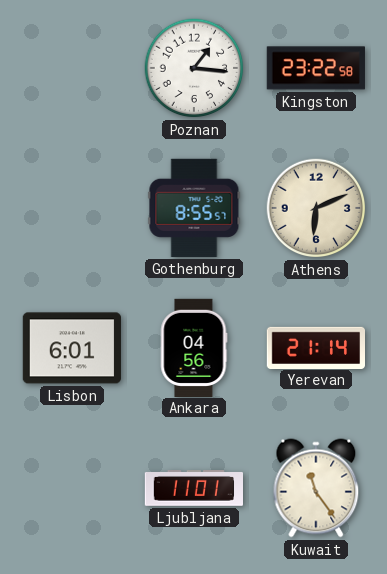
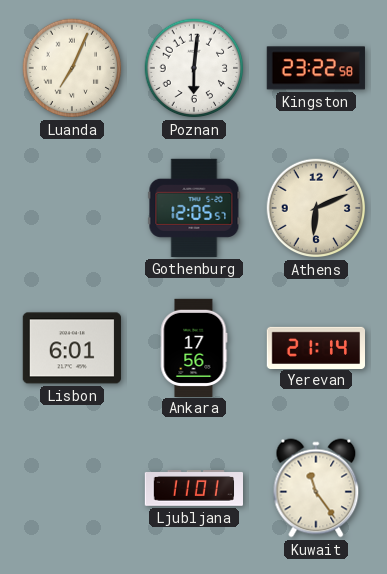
Luanda: none -> 7:04 (72, 68)
Poznan: 1:16 -> 6:01 (194, 68)
Gothenburg: 8:55 -> 12:05 (194, 208)
Ankara: 04:56 -> 17:56 (194, 347)
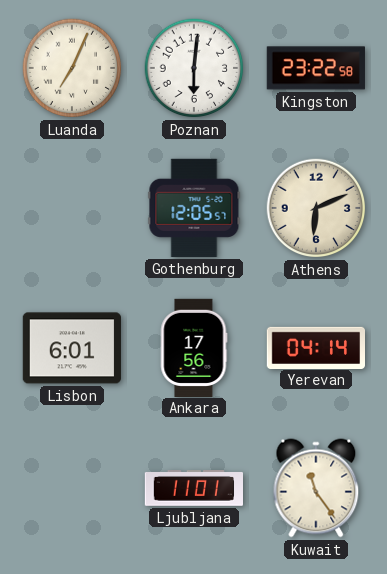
Yerevan: 21:14 -> 04:14 (315, 347)
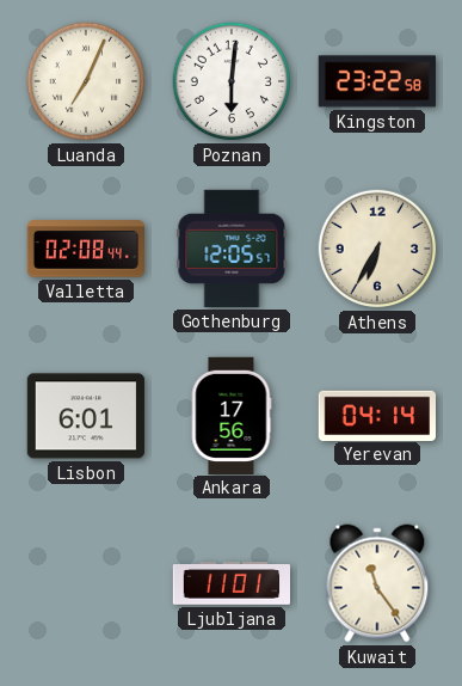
Valletta: none -> 02:08 (85, 249)
Athens: 6:11 -> 6:35 (377, 249)
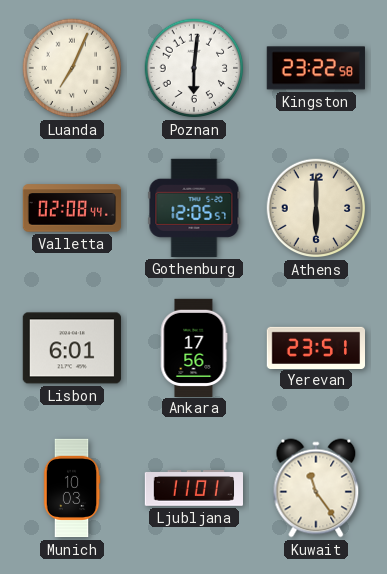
Athens: 6:35 -> 6:00 (316, 208)
Yerevan: 04:14 -> 23:51 (315, 347)
Munich: none -> 10:03 (72, 488)
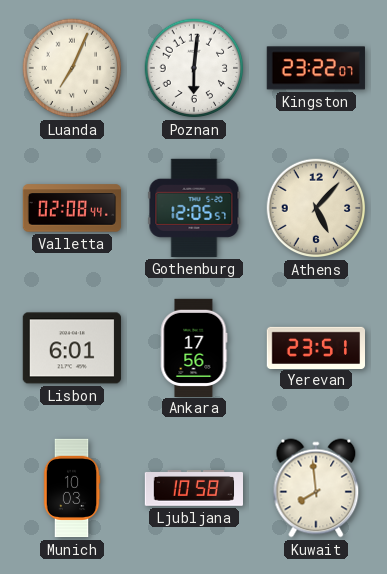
Kingston: 23:22:58 -> 23:22:07 (316, 68)
Athens: 6:00 -> 5:07 (316, 208)
Ljubljana: 11:01 -> 10:58 (193, 489)
Kuwait: 11:24 -> 7:59 (316, 488)
